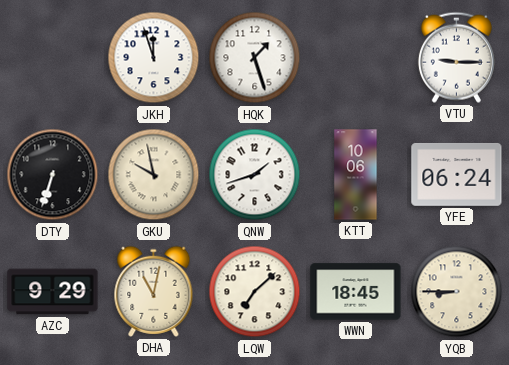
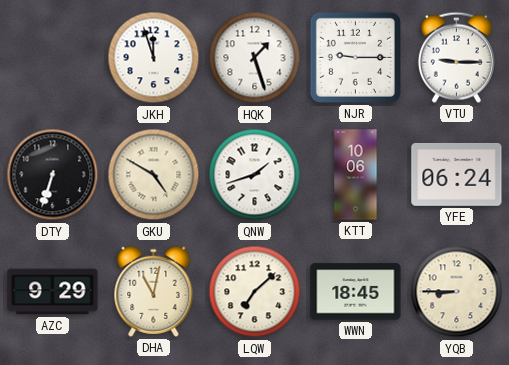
NJR: none -> 9:15 (355, 57)
GKU: 9:58 -> 4:50 (154, 175)
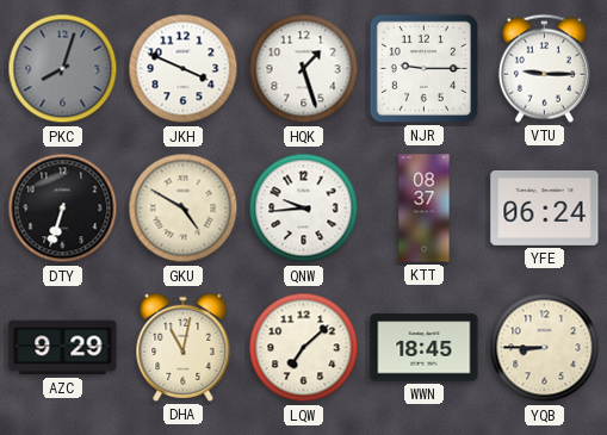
PKC: none -> 8:03 (63, 69)
JKH: 11:57 -> 3:49 (184, 69)
QNW: 1:42 -> 9:44 (304, 209)
KTT: 10:06 -> 08:37 (425, 209)
